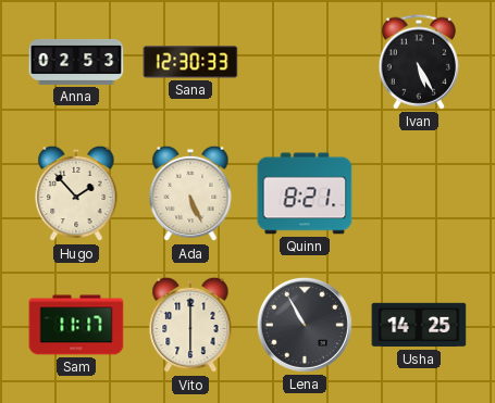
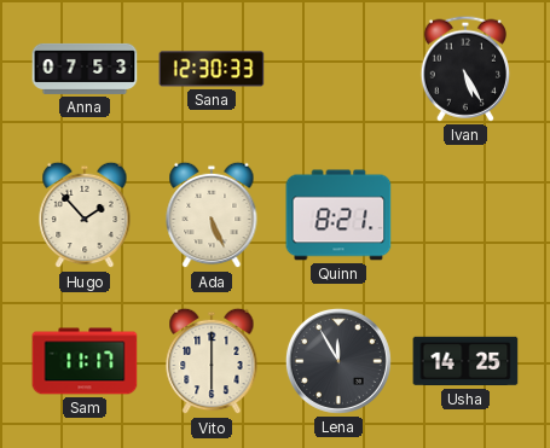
Anna: 02:53 -> 07:53 (85, 69)
Lena: 10:55 -> 11:55 (338, 361)
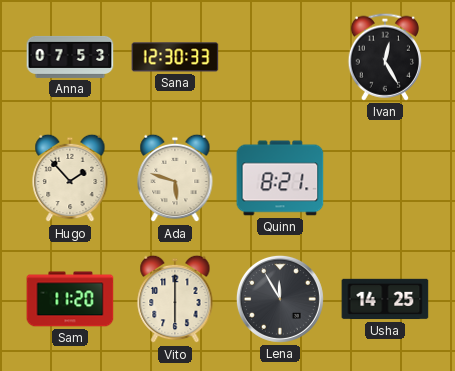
Ivan: 5:25 -> 12:25 (384, 57)
Ada: 5:26 -> 5:48 (175, 178)
Sam: 11:17 -> 11:20 (70, 299)
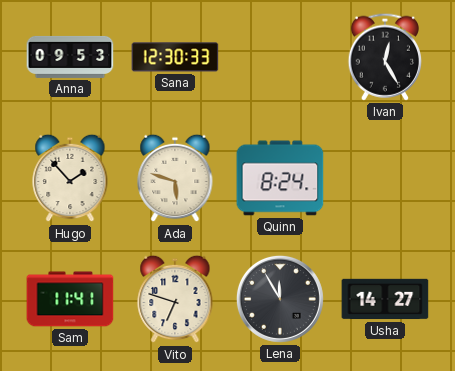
Anna: 07:53 -> 09:53 (70, 57)
Quinn: 8:21 -> 8:24 (280, 178)
Sam: 11:20 -> 11:41 (70, 299)
Vito: 6:00 -> 6:48 (175, 299)
Usha: 14:25 -> 14:27 (385, 299)
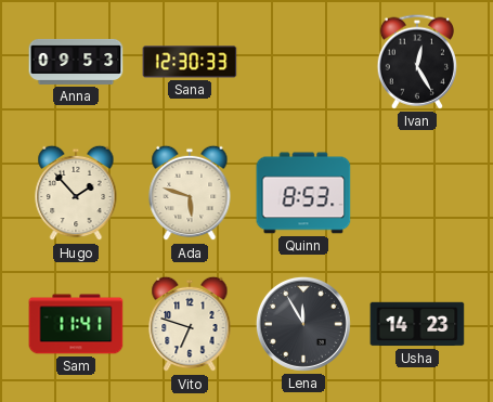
Quinn: 8:24 -> 8:53 (303, 193)
Usha: 14:27 -> 14:23 (417, 324)
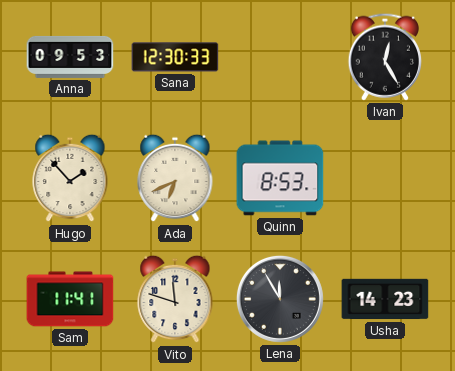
Ada: 5:48 -> 6:41 (175, 178)
Vito: 6:48 -> 11:48 (175, 299)
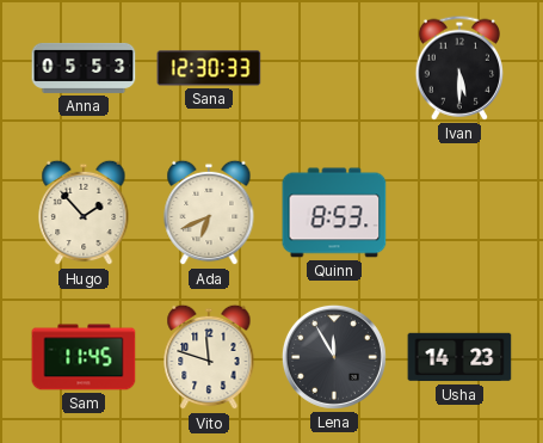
Anna: 09:53 -> 05:53 (84, 68)
Ivan: 12:25 -> 5:30 (458, 68)
Sam: 11:41 -> 11:45 (84, 357)
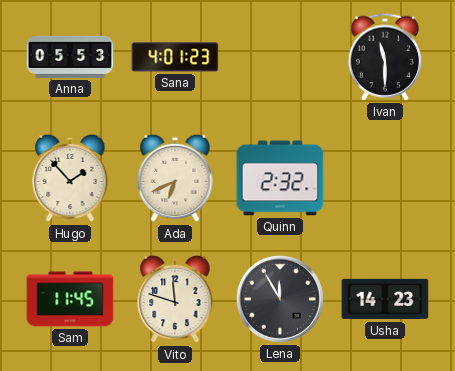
Sana: 12:30 -> 4:01 (175, 57)
Ivan: 5:30 -> 11:30 (384, 57)
Quinn: 8:53 -> 2:32 (280, 178)
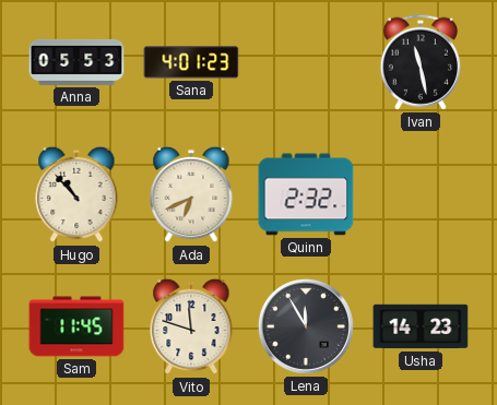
Ivan: 11:30 -> 11:28 (419, 62)
Hugo: 1:53 -> 10:53 (76, 194)
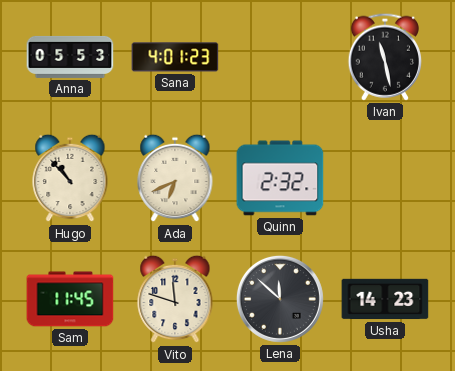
Lena: 11:55 -> 11:52 (280, 299)
